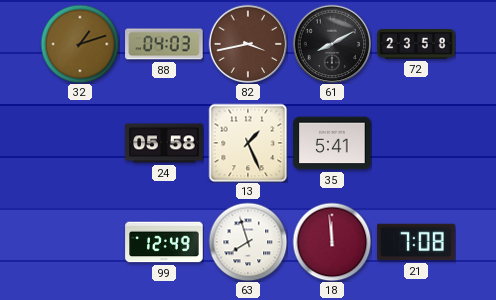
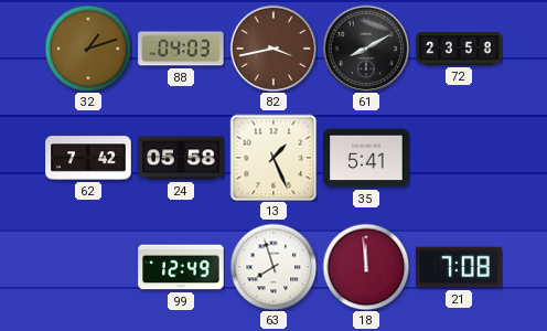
62: none -> 7:42 (88, 158)
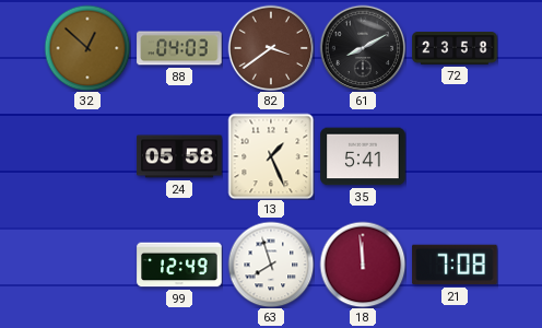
32: 1:12 -> 12:52 (87, 48)
82: 3:43 -> 3:39 (271, 48)
62: 7:42 -> none (88, 158)
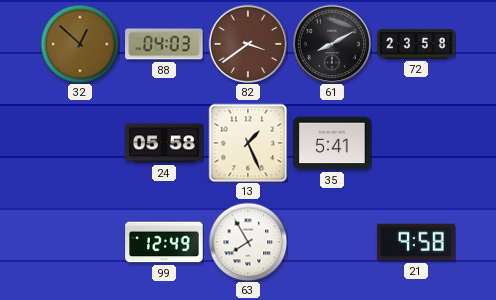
63: 7:57 -> 7:55 (248, 242)
18: 11:59 -> none (363, 265)
21: 7:08 -> 9:58 (416, 242)
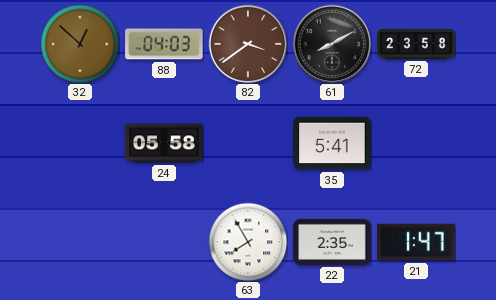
13: 1:26 -> none (248, 143)
99: 12:49 -> none (164, 242)
22: none -> 2:35 (332, 242)
21: 9:58 -> 1:47 (416, 242)
